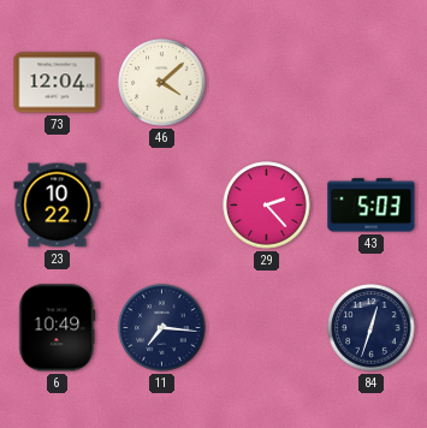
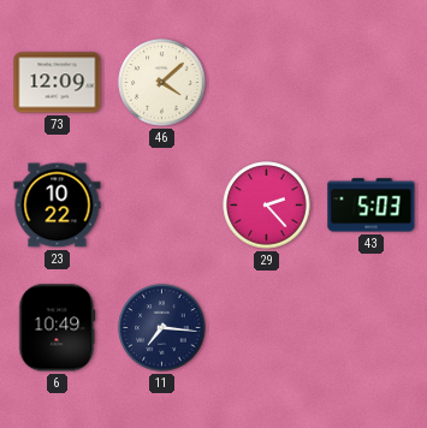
73: 12:04 -> 12:09 (58, 83)
84: 12:33 -> none (372, 328)
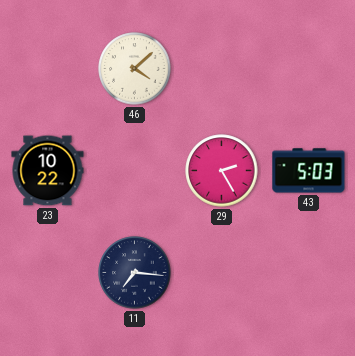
73: 12:09 -> none (58, 83)
29: 2:23 -> 2:25 (222, 171)
6: 10:49 -> none (58, 328)
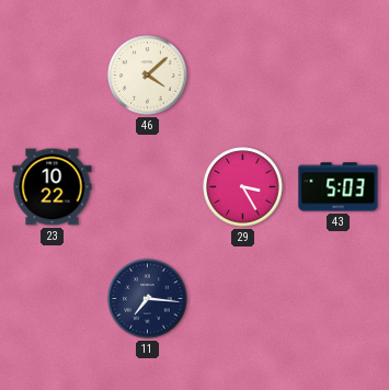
29: 2:25 -> 3:25 (243, 187)
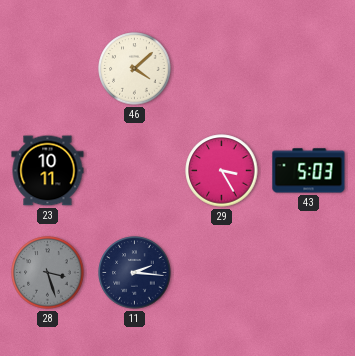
23: 10:22 -> 10:11 (48, 171)
28: none -> 3:27 (48, 273)
11: 7:16 -> 2:16 (135, 273)
